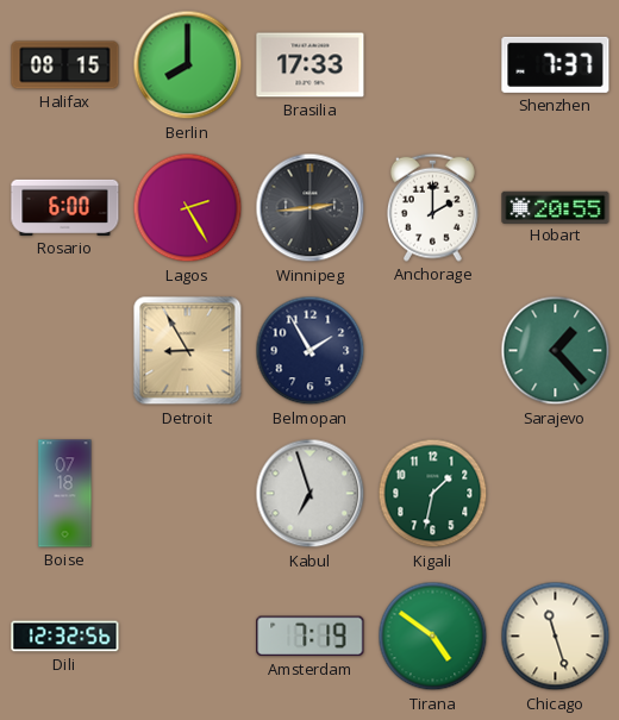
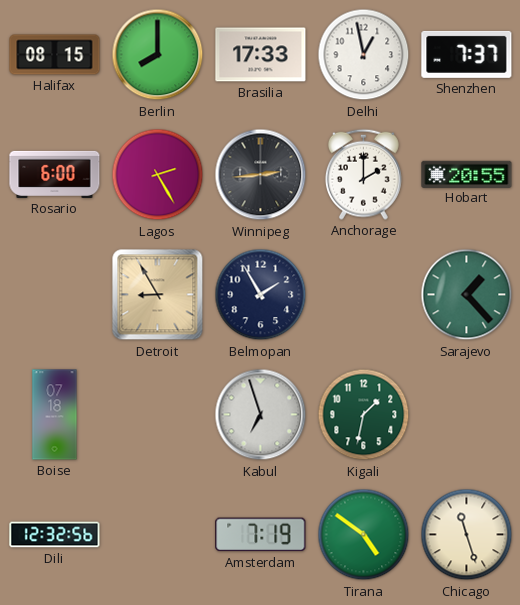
Delhi: none -> 12:58 (364, 55)
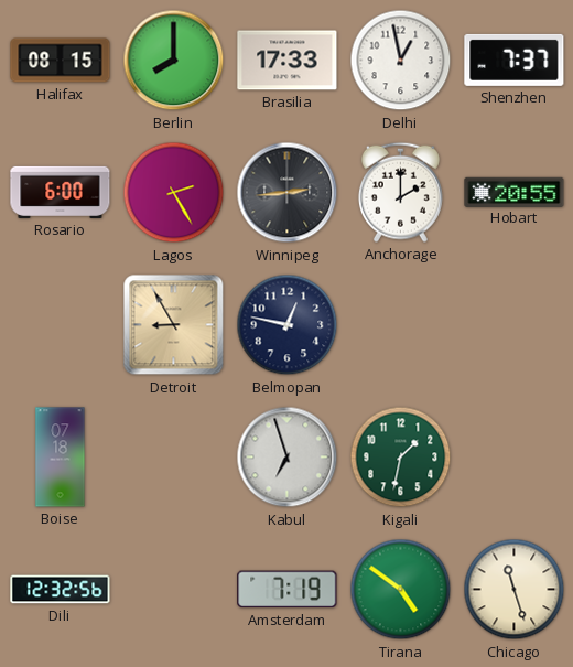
Belmopan: 1:55 -> 12:47 (288, 325)
Sarajevo: 1:23 -> none (467, 295)
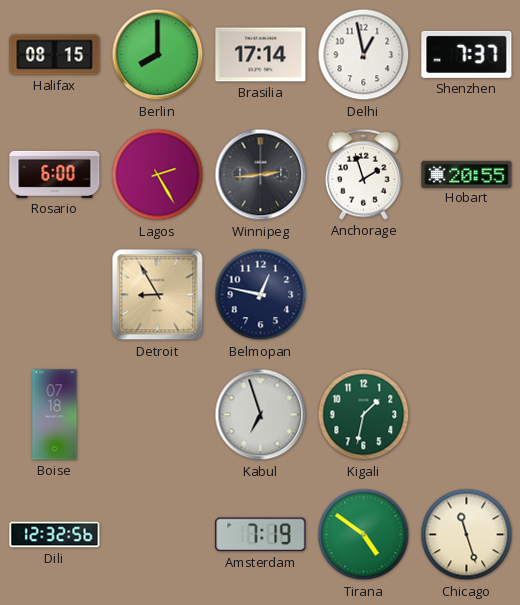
Brasilia: 17:33 -> 17:14 (261, 55)
Anchorage: 2:00 -> 1:57 (363, 174)
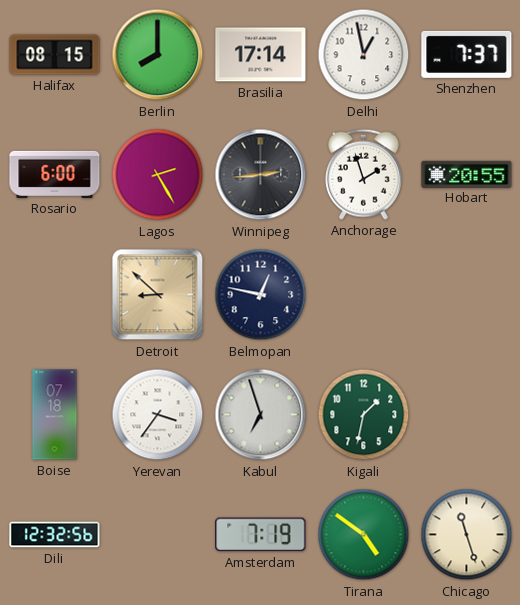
Detroit: 8:55 -> 8:52 (158, 295)
Yerevan: none -> 3:36 (158, 415)
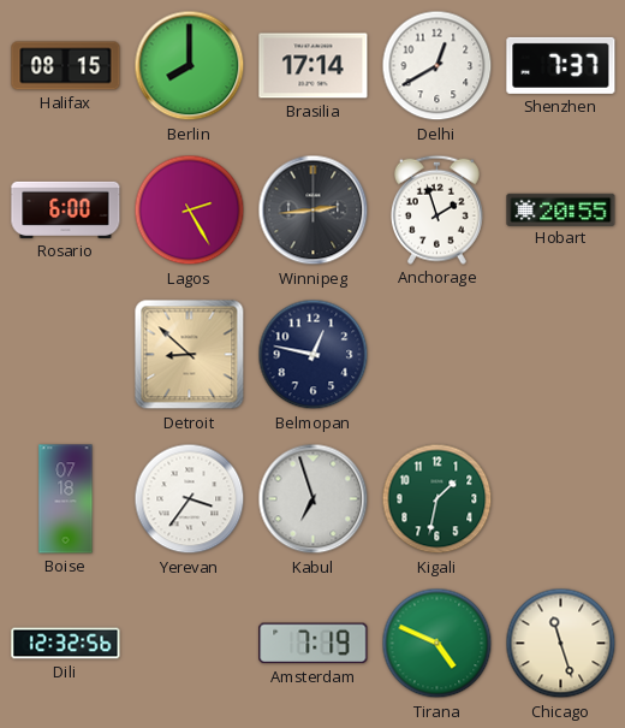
Delhi: 12:58 -> 12:40 (437, 66)
Tirana: 4:51 -> 4:49 (437, 644)
